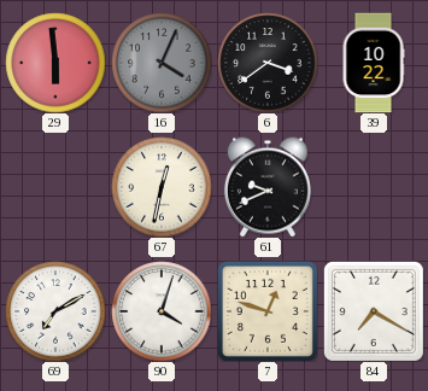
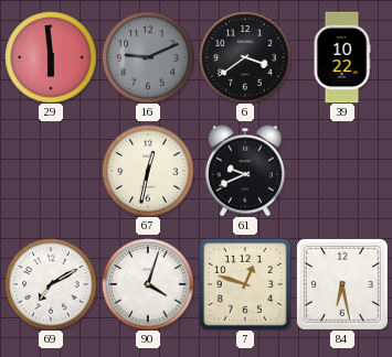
16: 4:04 -> 9:11 (148, 57)
84: 7:20 -> 6:28 (342, 284)
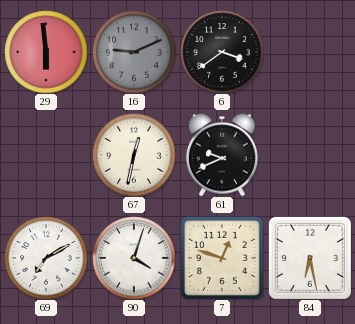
39: 10:22 -> none (342, 57)
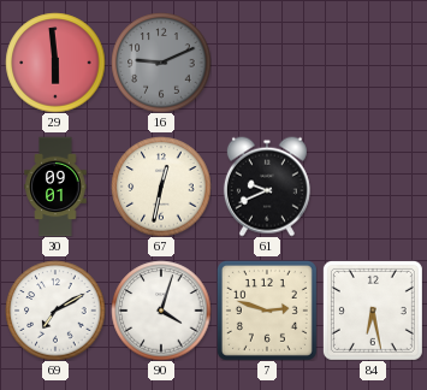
6: 3:39 -> none (222, 52)
30: none -> 09:01 (55, 187)
7: 12:48 -> 2:48 (267, 311)
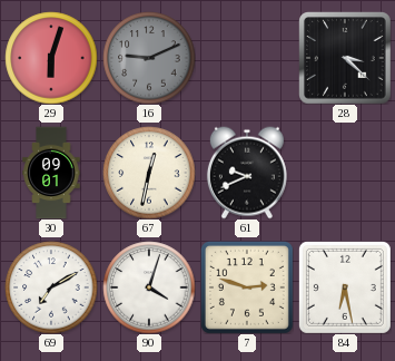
29: 5:59 -> 6:03 (51, 58)
28: none -> 3:22 (345, 58)
